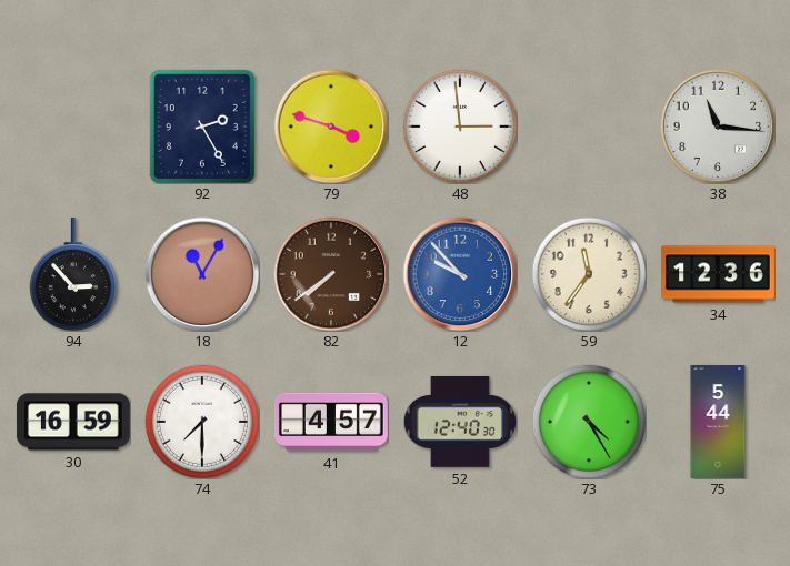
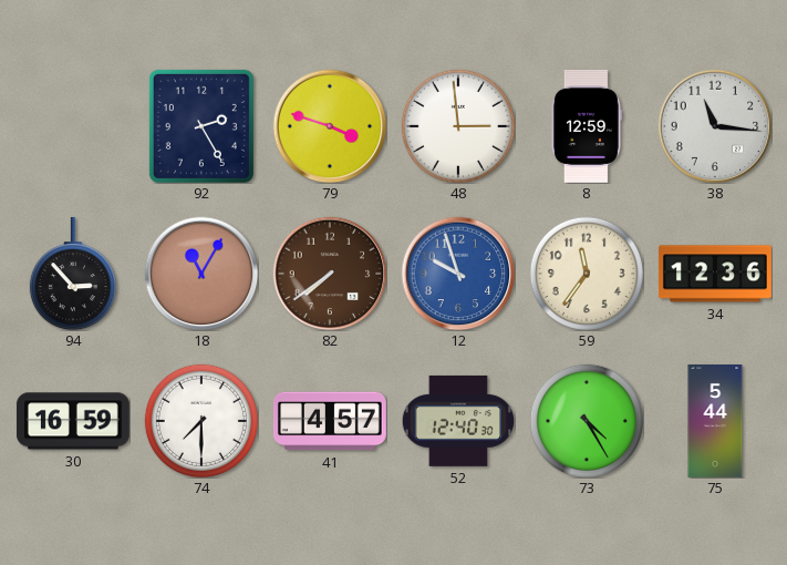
8: none -> 12:59 (586, 126)
12: 9:53 -> 9:57 (458, 274)
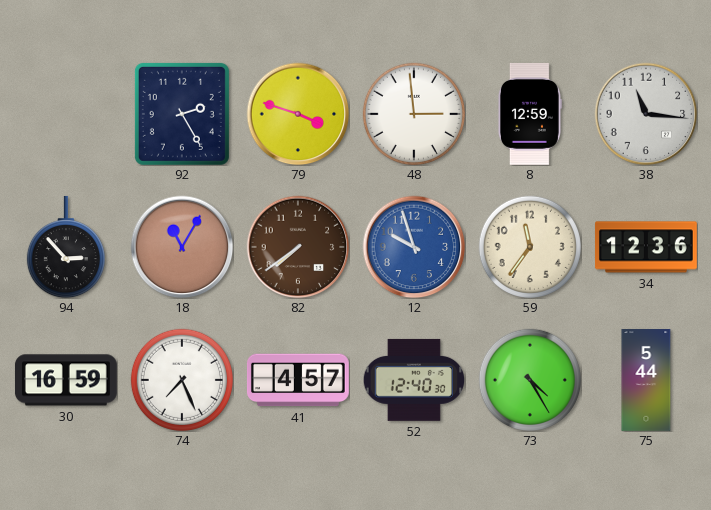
74: 7:30 -> 7:26 (182, 380)
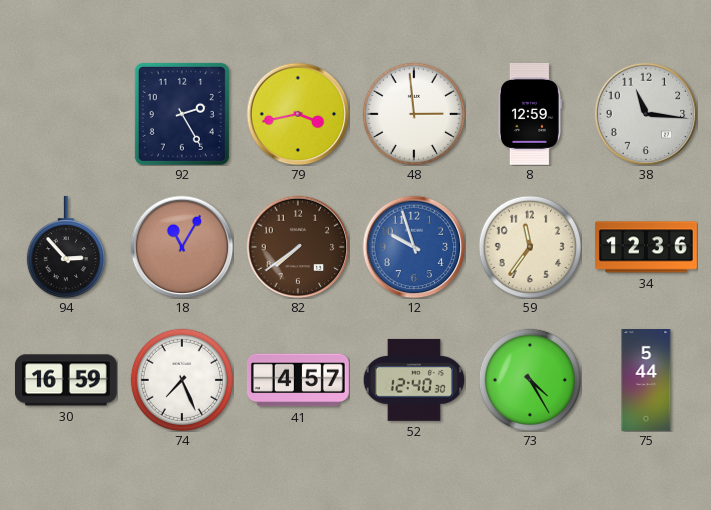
79: 3:48 -> 3:43 (298, 114)
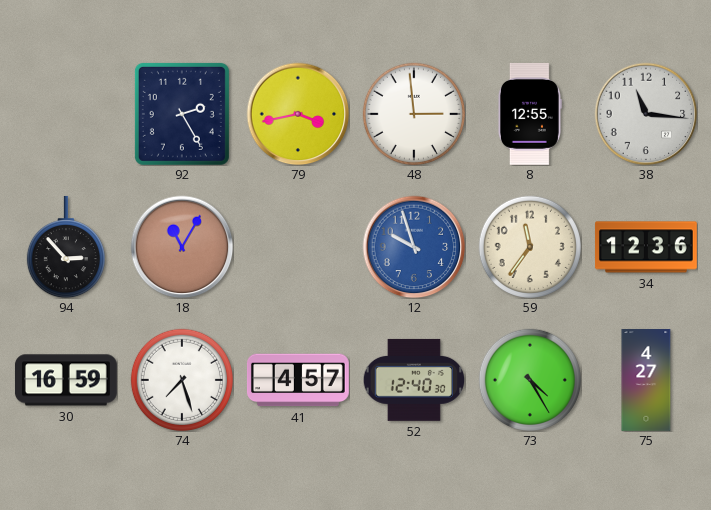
8: 12:59 -> 12:55 (529, 114)
82: 7:39 -> none (298, 247)
74: 7:26 -> 7:27 (182, 380)
75: 5:44 -> 4:27 (646, 381)
